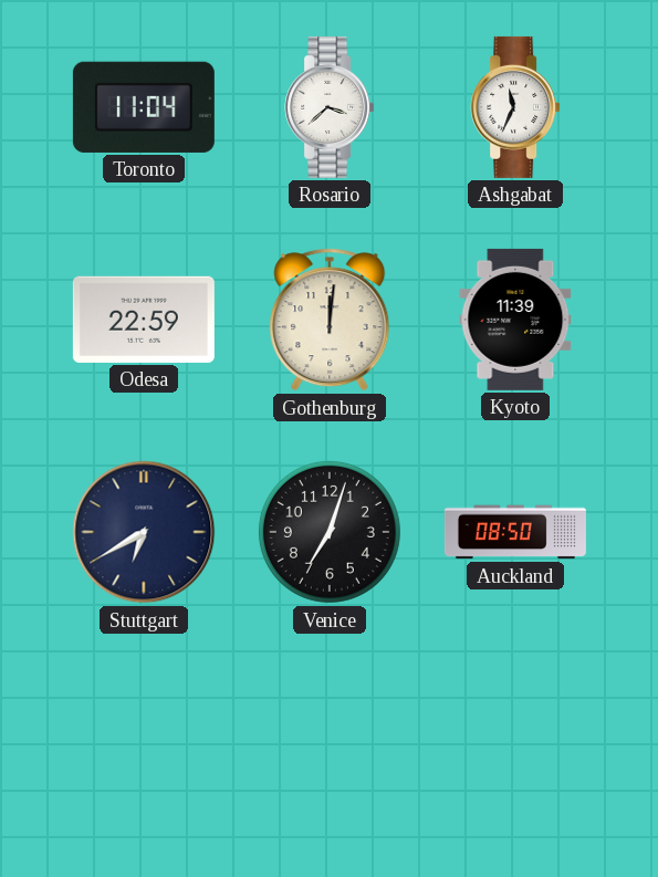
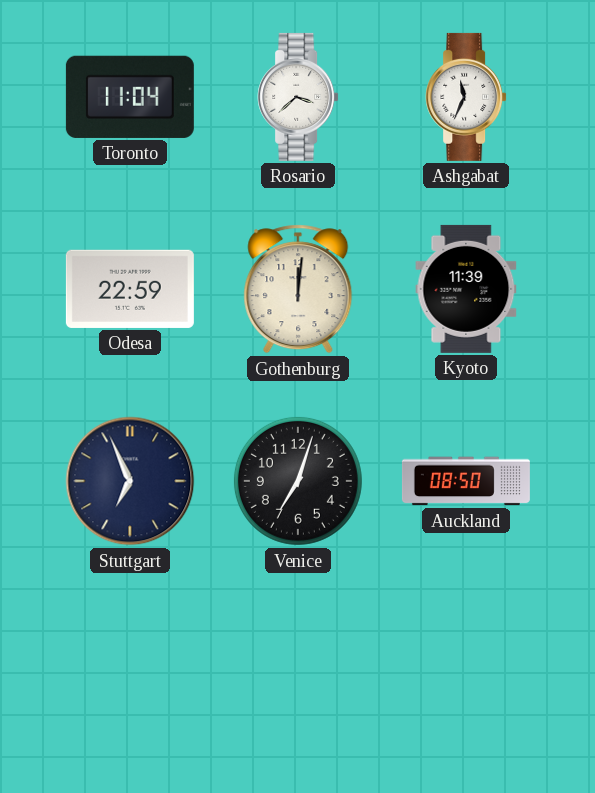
Stuttgart: 6:40 -> 6:56 (130, 481)
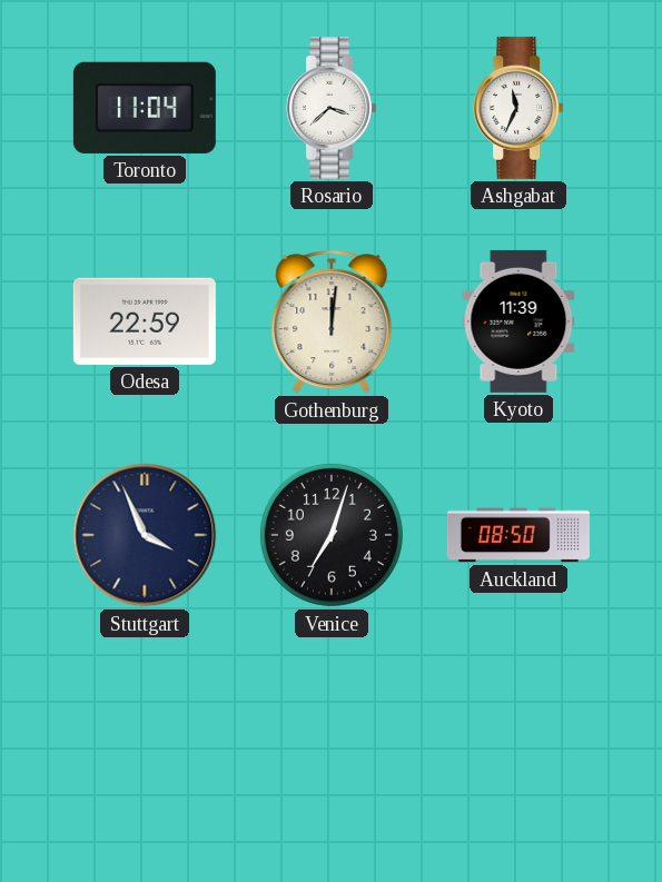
Stuttgart: 6:56 -> 3:56 (145, 535)
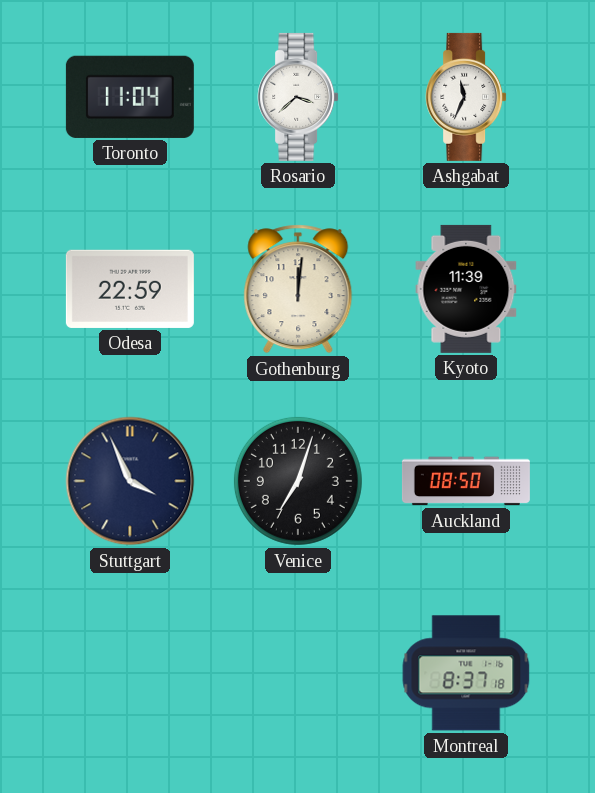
Montreal: none -> 8:37 (466, 673)
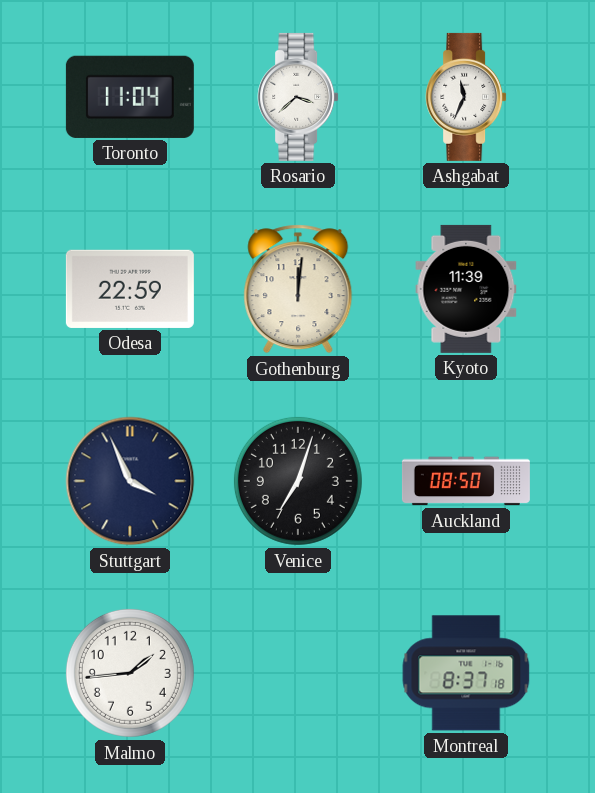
Malmo: none -> 1:44 (130, 673)
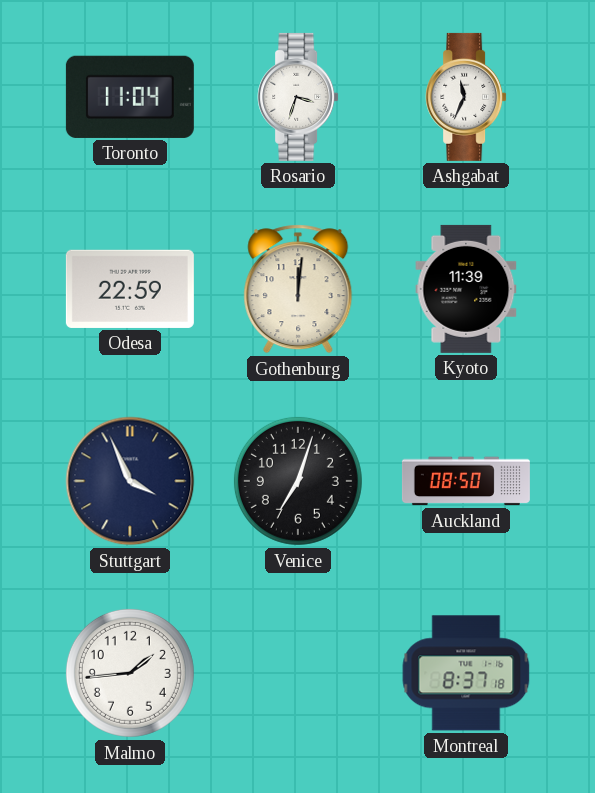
Rosario: 3:38 -> 3:33 (298, 97)
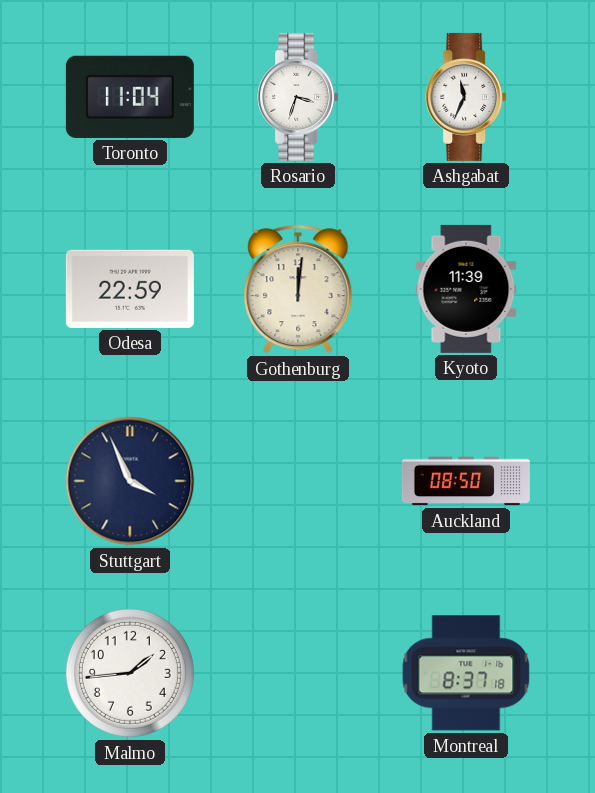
Venice: 7:03 -> none (298, 481)
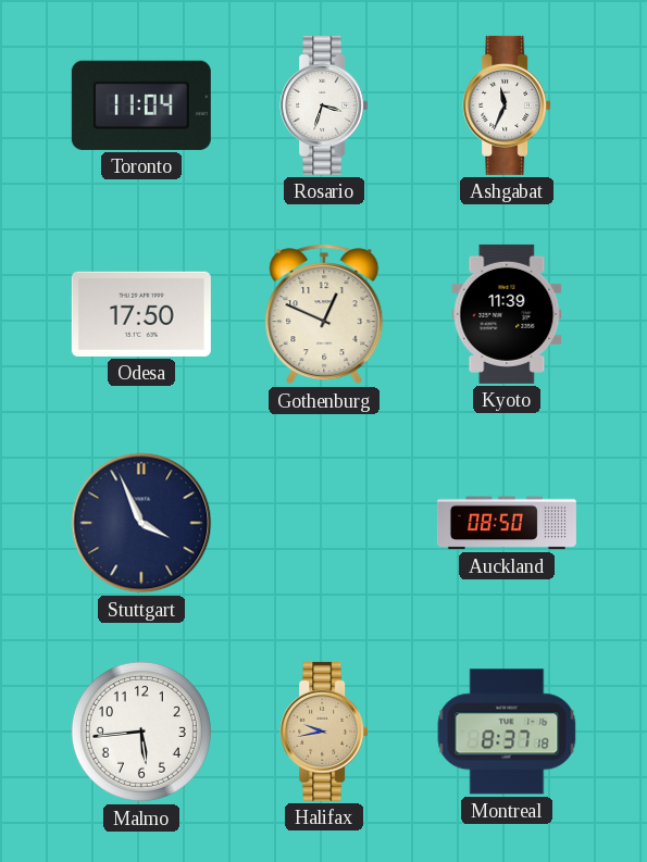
Odesa: 22:59 -> 17:50 (141, 314)
Gothenburg: 12:01 -> 12:49 (324, 314)
Malmo: 1:44 -> 5:44 (141, 732)
Halifax: none -> 9:43 (324, 732)
